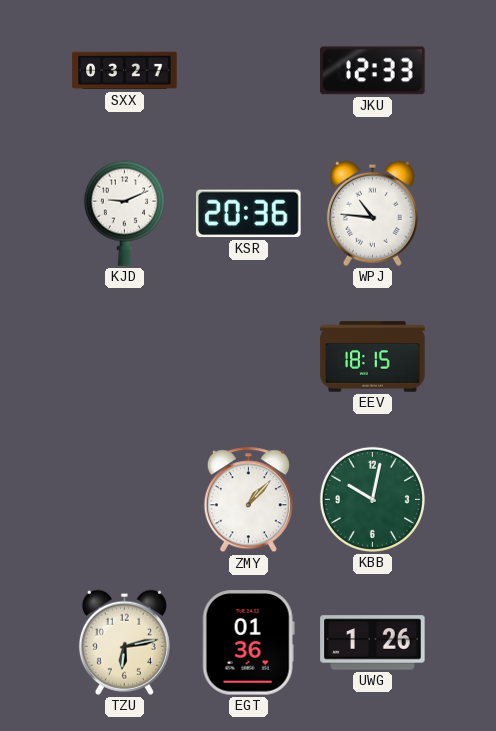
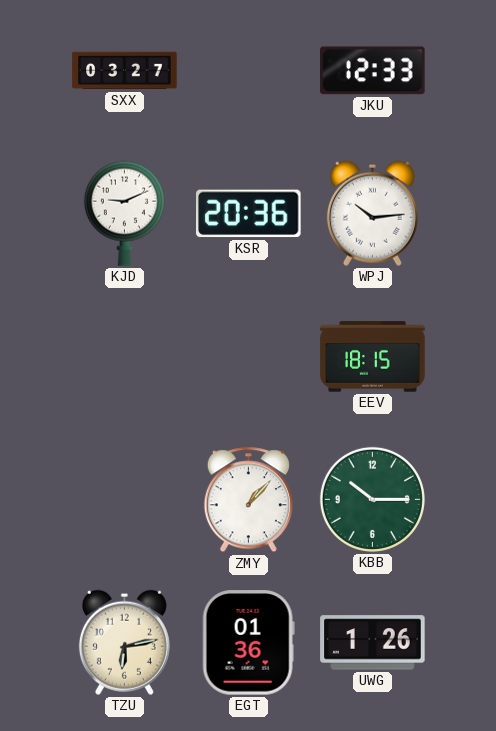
WPJ: 10:46 -> 10:14 (372, 213)
KBB: 10:02 -> 10:15 (372, 499)
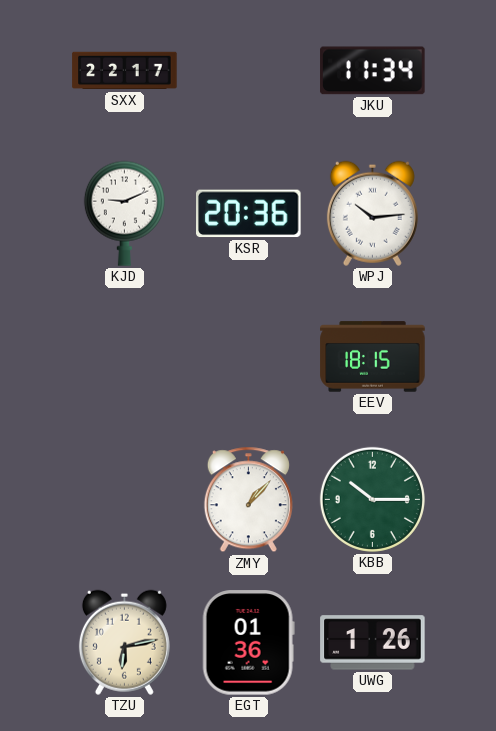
SXX: 03:27 -> 22:17 (125, 71)
JKU: 12:33 -> 11:34 (373, 71)
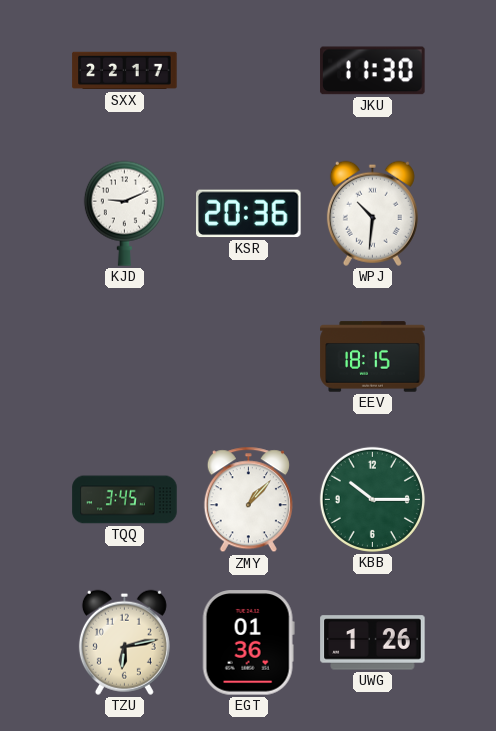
JKU: 11:34 -> 11:30 (373, 71)
WPJ: 10:14 -> 10:31 (372, 213)
TQQ: none -> 3:45 (125, 500)
